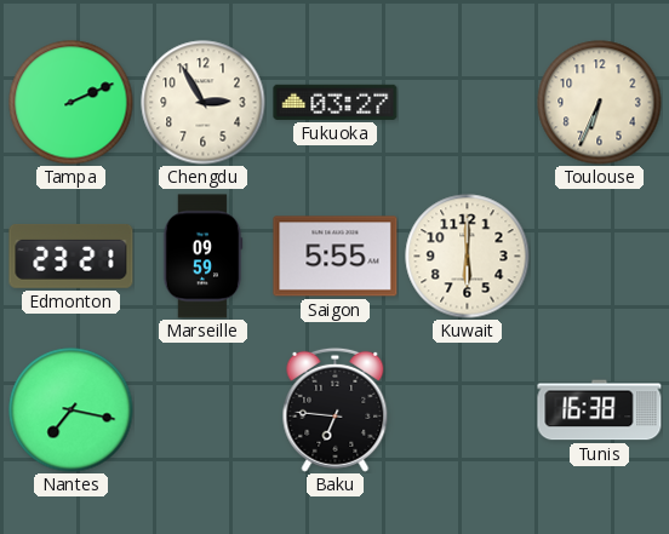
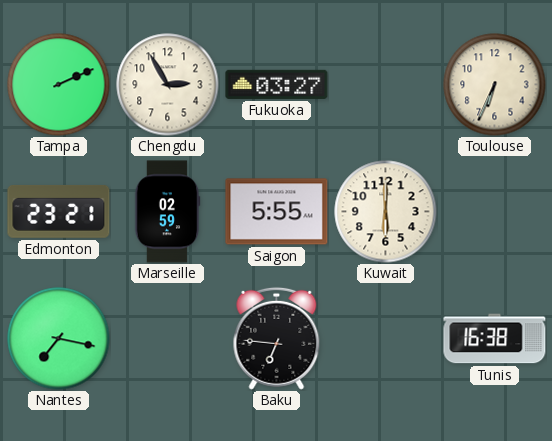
Marseille: 09:59 -> 02:59 (167, 212)
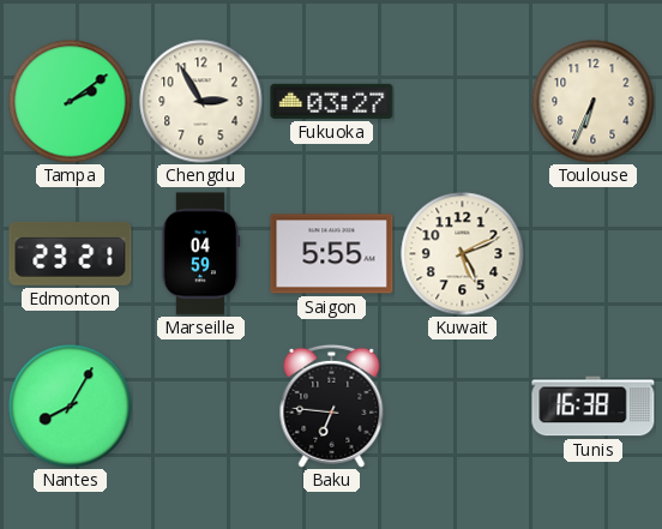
Tampa: 2:11 -> 2:09 (71, 102)
Marseille: 02:59 -> 04:59 (200, 254)
Kuwait: 6:00 -> 5:11 (463, 254)
Nantes: 7:17 -> 8:05 (71, 407)
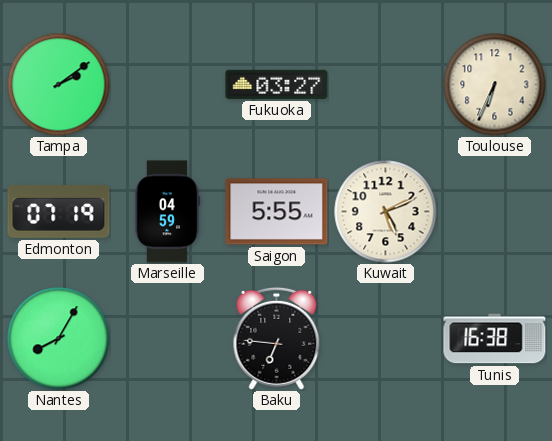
Chengdu: 2:55 -> none (201, 102)
Edmonton: 23:21 -> 07:19 (59, 211)
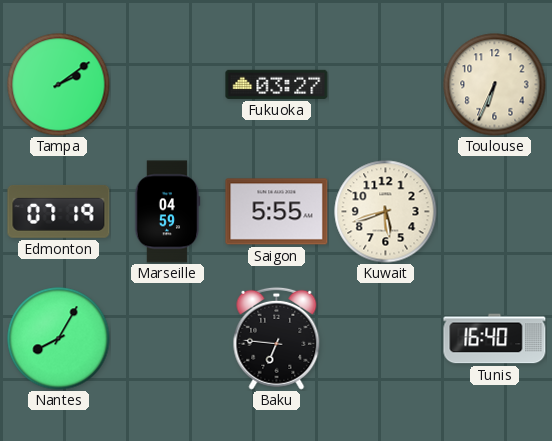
Kuwait: 5:11 -> 5:42 (386, 212)
Tunis: 16:38 -> 16:40 (495, 339)
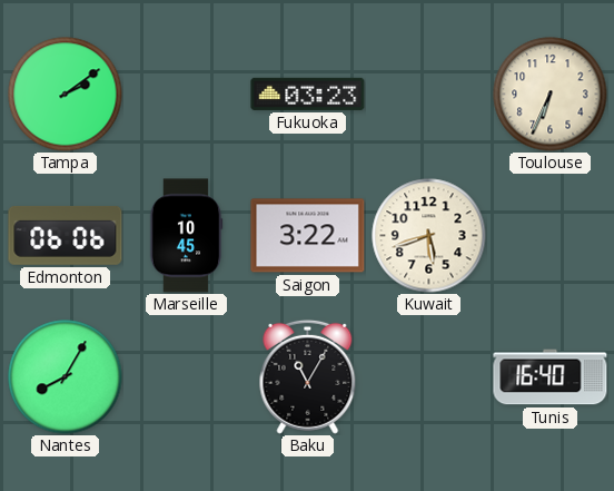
Fukuoka: 03:27 -> 03:23 (308, 94)
Edmonton: 07:19 -> 06:06 (66, 235)
Marseille: 04:59 -> 10:45 (186, 236)
Saigon: 5:55 -> 3:22 (308, 236)
Baku: 6:46 -> 11:05 (308, 376)
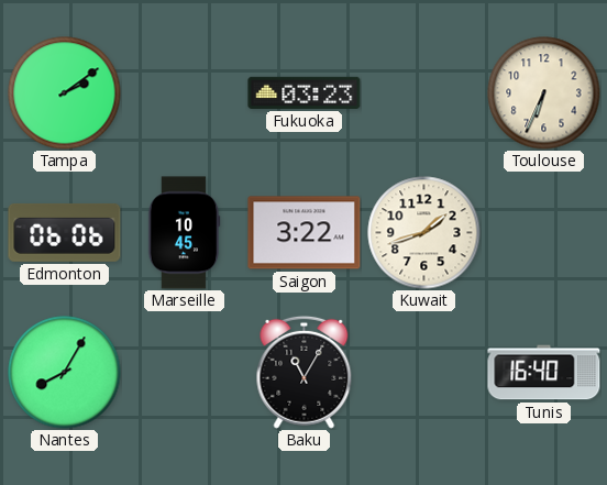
Kuwait: 5:42 -> 1:42 (424, 233)
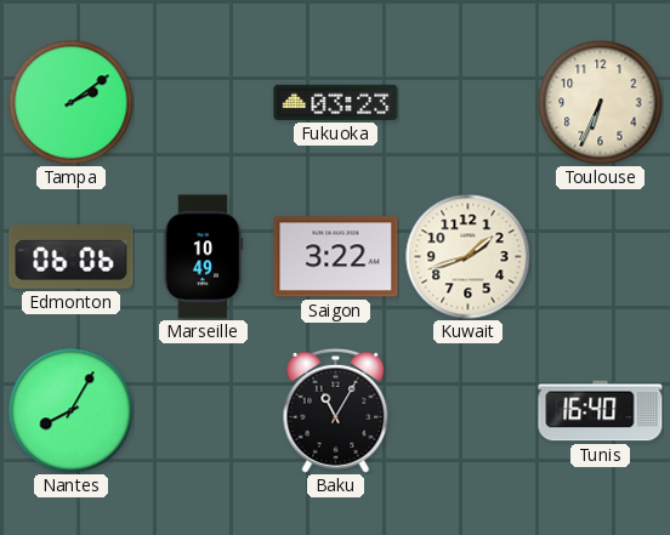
Marseille: 10:45 -> 10:49 (203, 257)
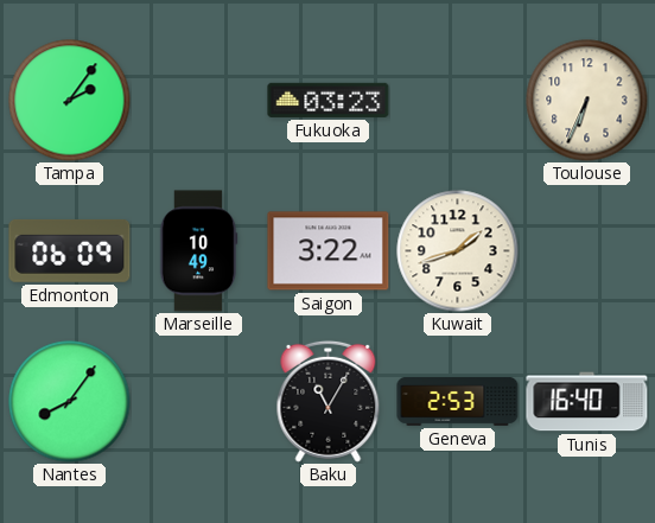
Tampa: 2:09 -> 2:06 (70, 101)
Edmonton: 06:06 -> 06:09 (70, 250)
Nantes: 8:05 -> 8:06 (70, 402)
Geneva: none -> 2:53 (458, 401)
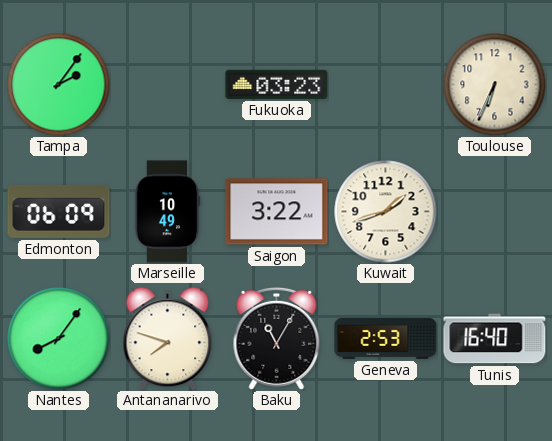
Antananarivo: none -> 7:48 (168, 338)
